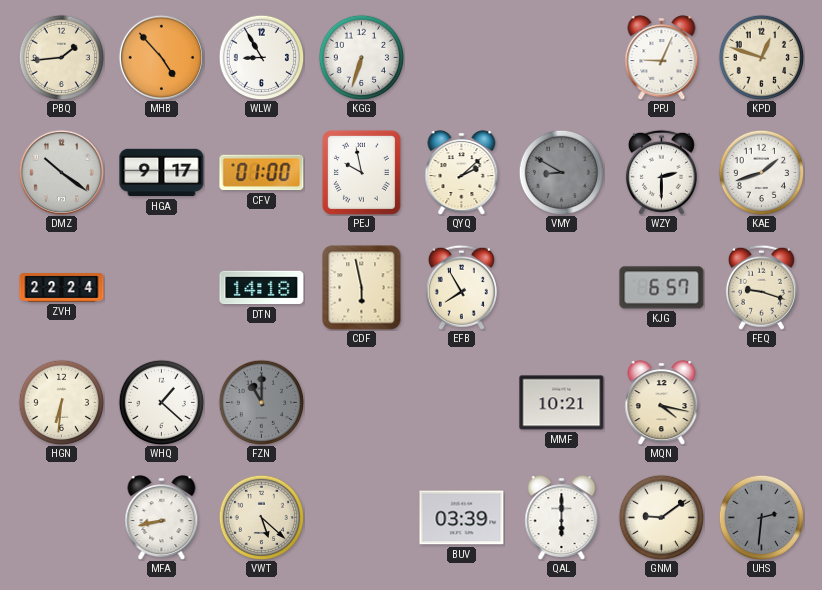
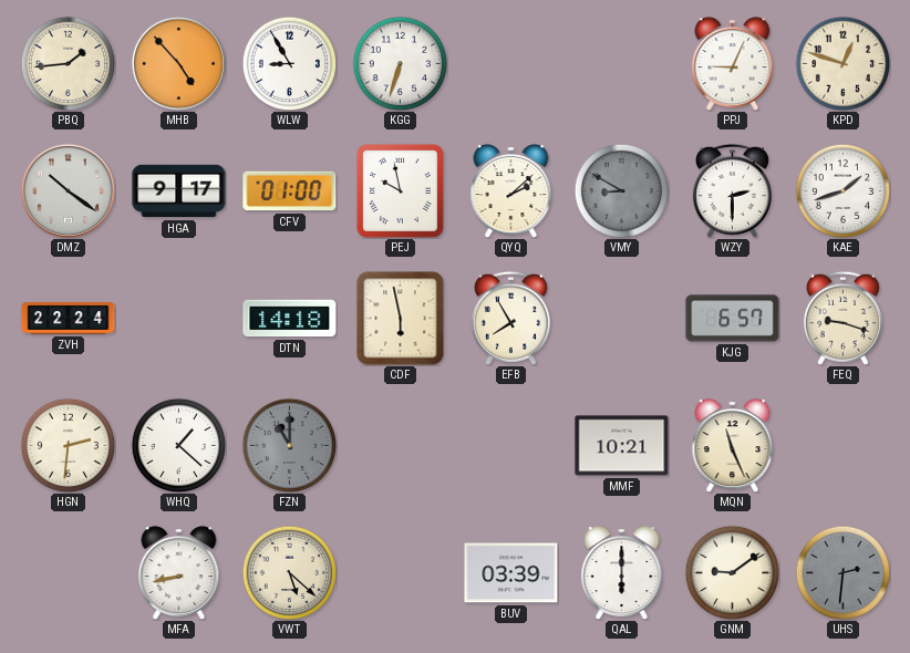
HGN: 6:31 -> 2:31 (68, 445)
MQN: 4:17 -> 11:26 (733, 446)
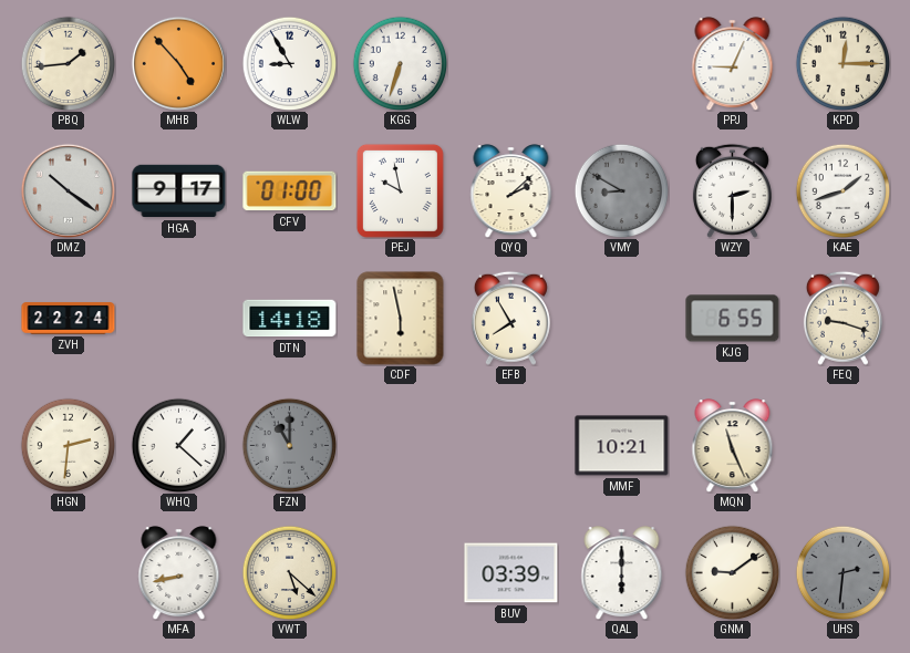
KPD: 12:48 -> 12:15 (842, 63)
KJG: 6:57 -> 6:55 (733, 319)
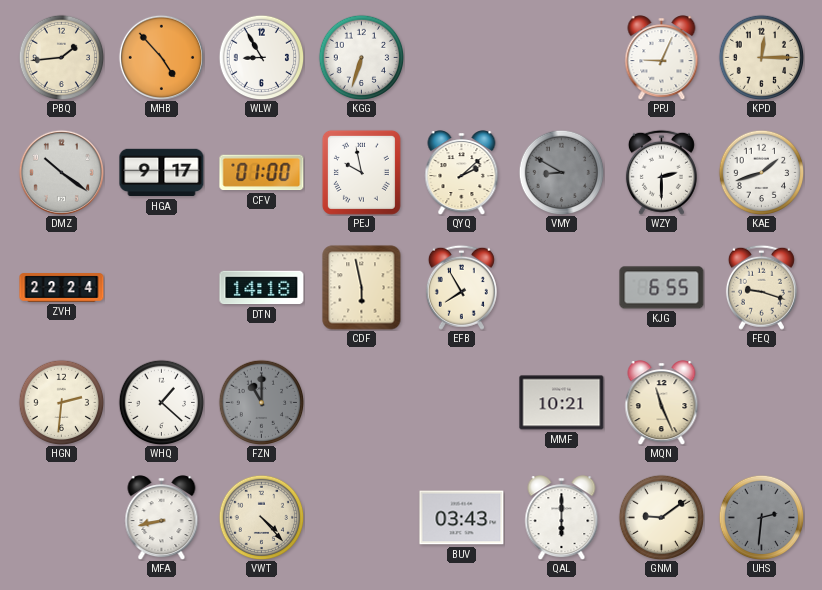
VWT: 5:22 -> 4:23 (261, 517)
BUV: 03:39 -> 03:43 (462, 518)
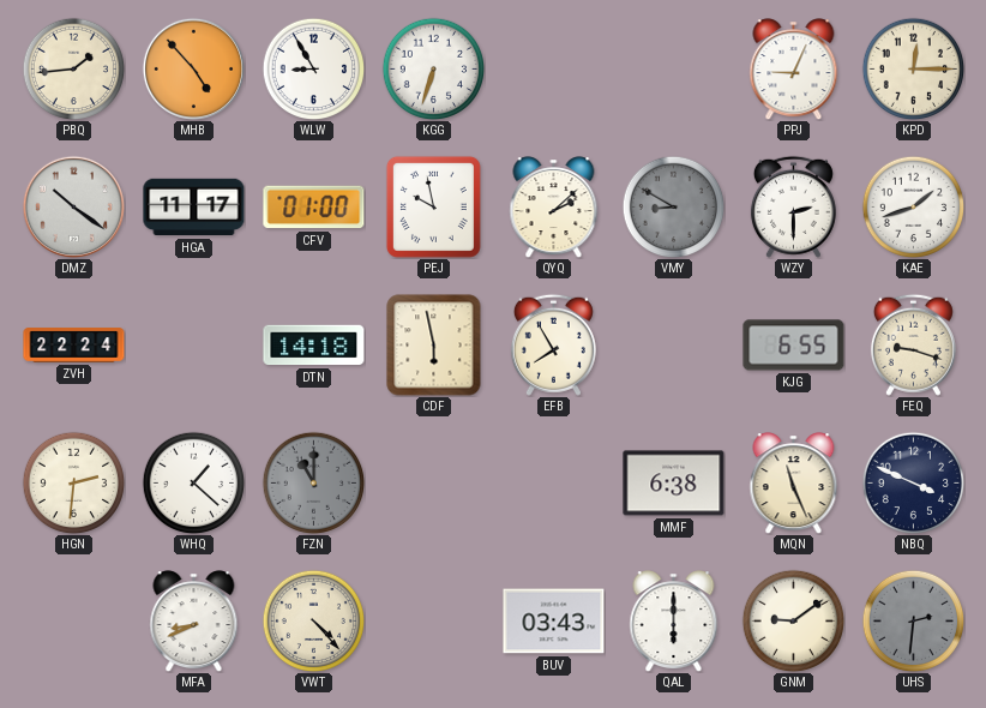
HGA: 9:17 -> 11:17 (194, 208)
MMF: 10:21 -> 6:38 (674, 484)
NBQ: none -> 3:49 (913, 482)
MFA: 8:43 -> 8:41 (194, 622)
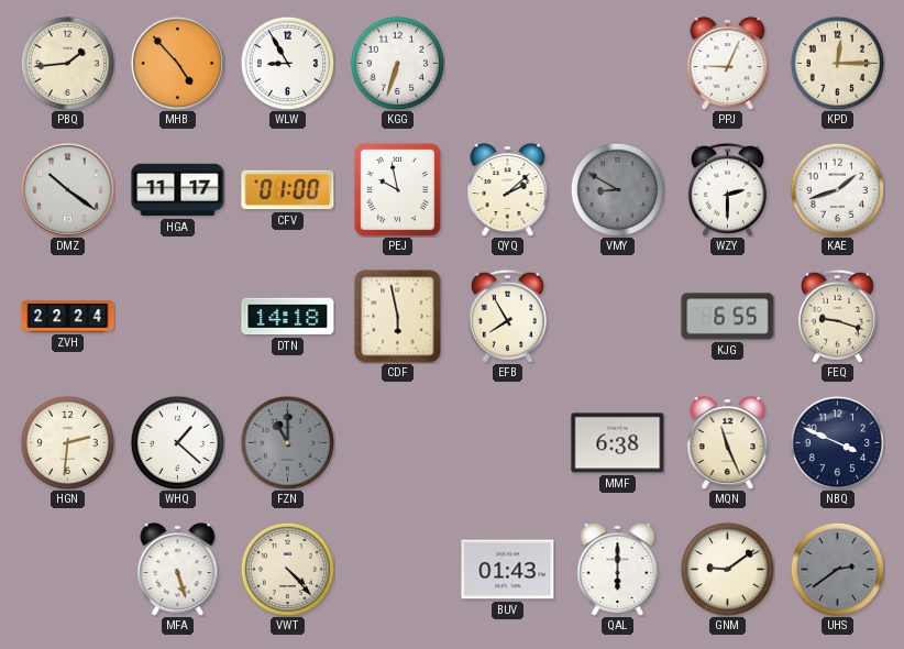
MFA: 8:41 -> 5:27 (178, 570)
BUV: 03:43 -> 01:43 (508, 570)
UHS: 2:31 -> 2:39 (837, 569)
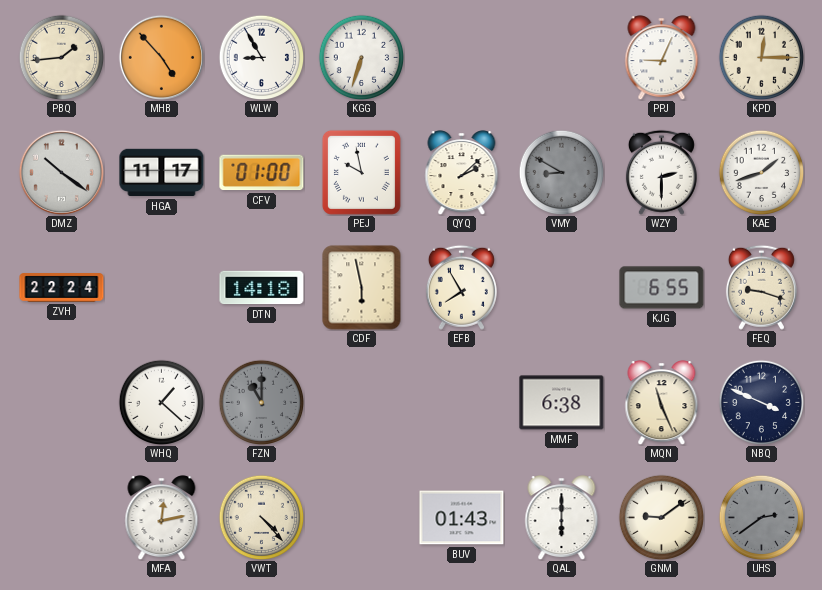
HGN: 2:31 -> none (67, 442)
MFA: 5:27 -> 12:13 (162, 518)
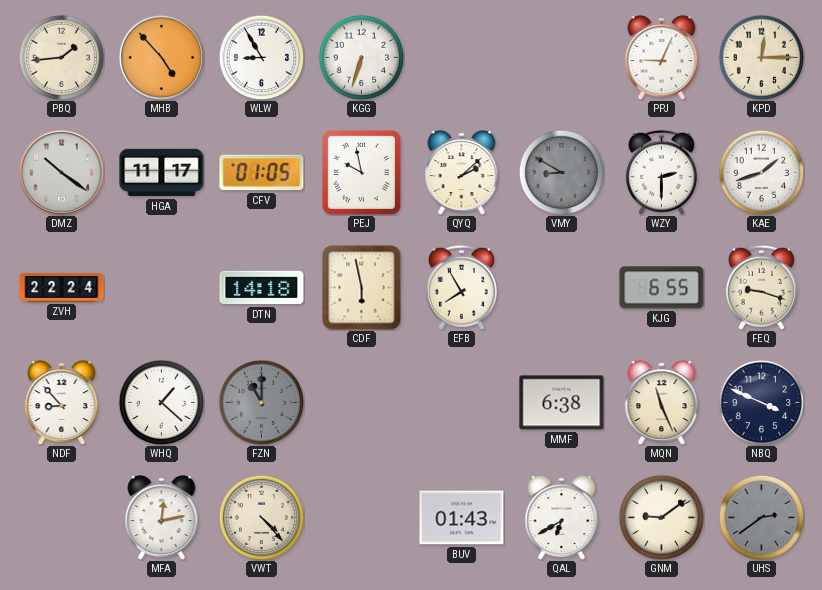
CFV: 01:00 -> 01:05 (262, 173)
NDF: none -> 8:53 (62, 403)
QAL: 6:00 -> 6:40 (562, 518)
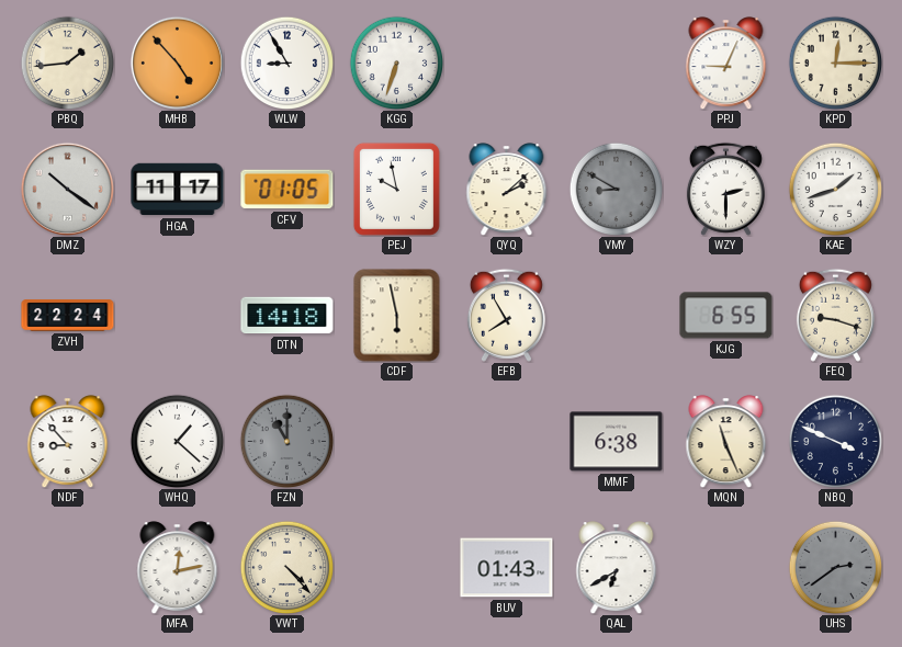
GNM: 9:09 -> none (661, 517)
